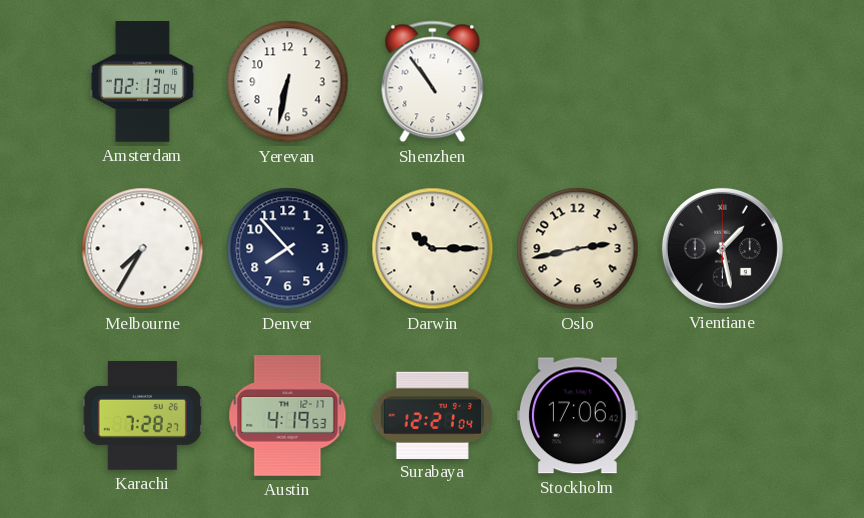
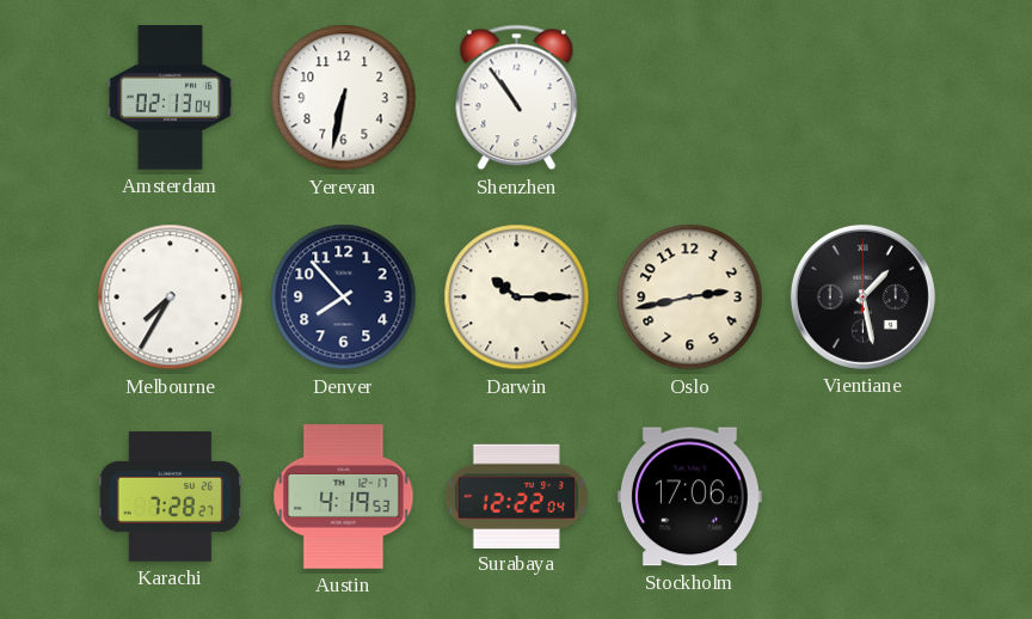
Surabaya: 12:21 -> 12:22 (516, 496)
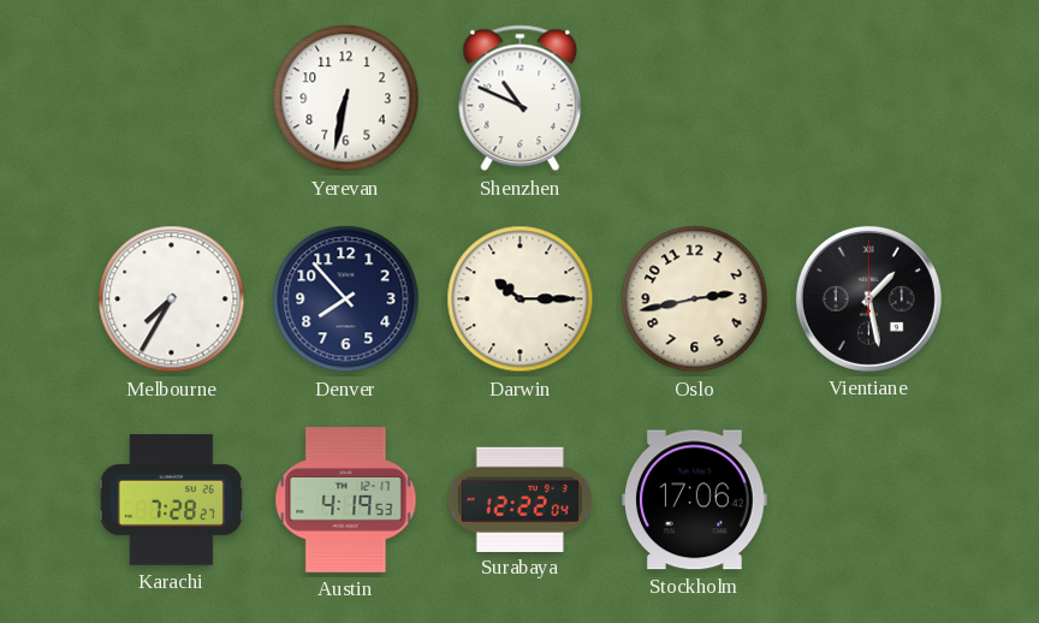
Amsterdam: 02:13 -> none (171, 98)
Shenzhen: 10:54 -> 10:49 (521, 99)
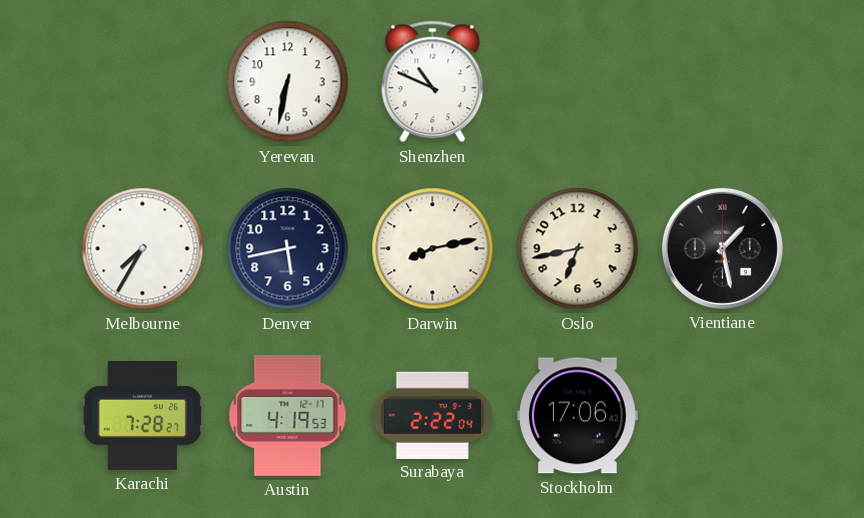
Denver: 7:53 -> 5:43 (288, 249)
Darwin: 10:15 -> 8:13 (433, 249)
Oslo: 2:43 -> 6:43 (578, 249)
Surabaya: 12:22 -> 2:22 (432, 415)
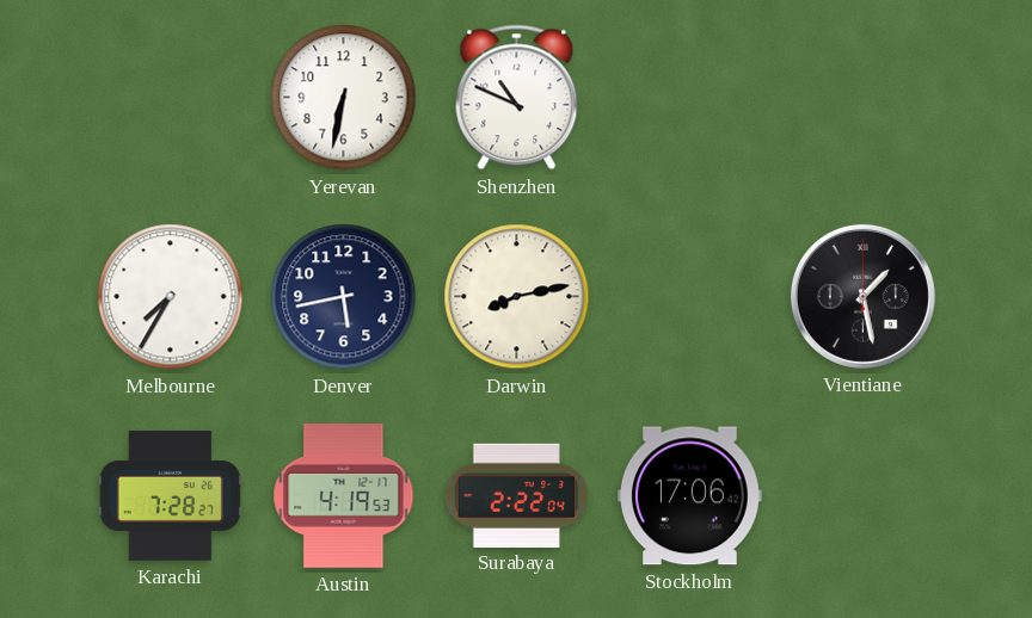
Oslo: 6:43 -> none (578, 249)
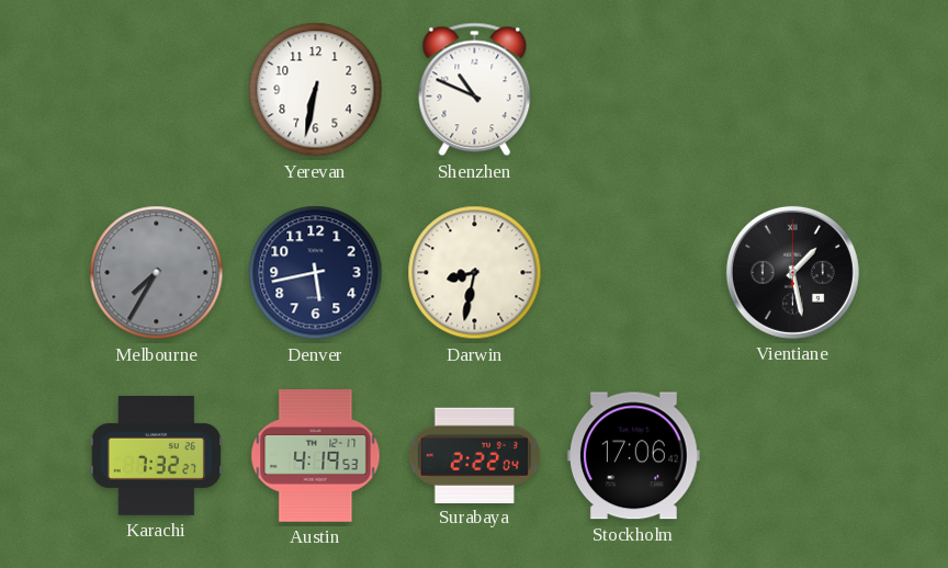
Melbourne dial: white -> grey (157, 273)
Darwin: 8:13 -> 8:32 (475, 273)
Karachi: 7:28 -> 7:32 (156, 455)
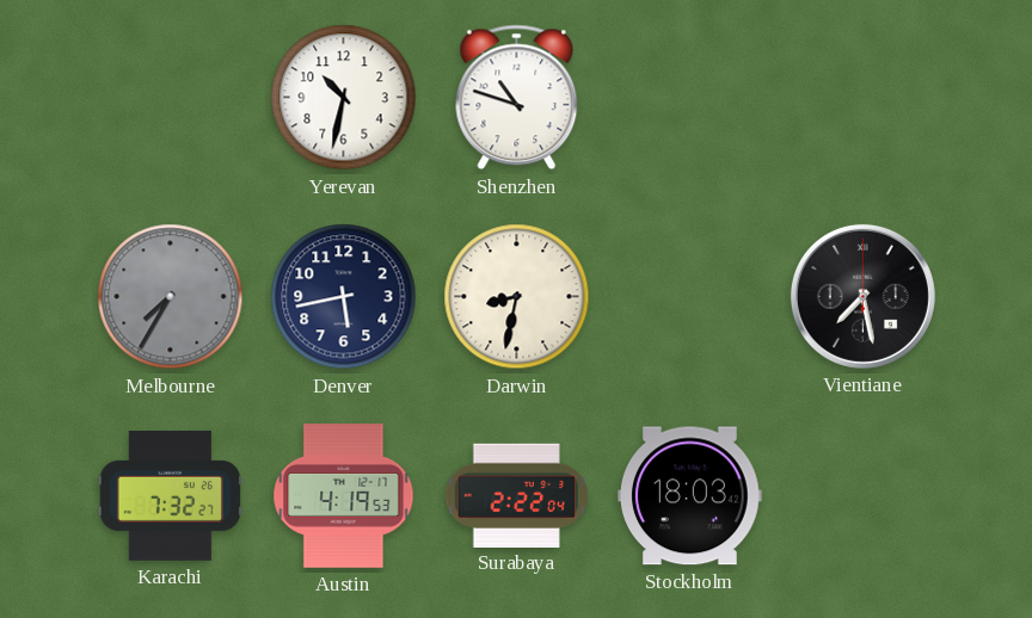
Yerevan: 6:32 -> 10:32 (344, 98)
Shenzhen: 10:49 -> 10:48 (517, 98)
Vientiane: 1:28 -> 7:28 (862, 296)
Stockholm: 17:06 -> 18:03 (690, 496)
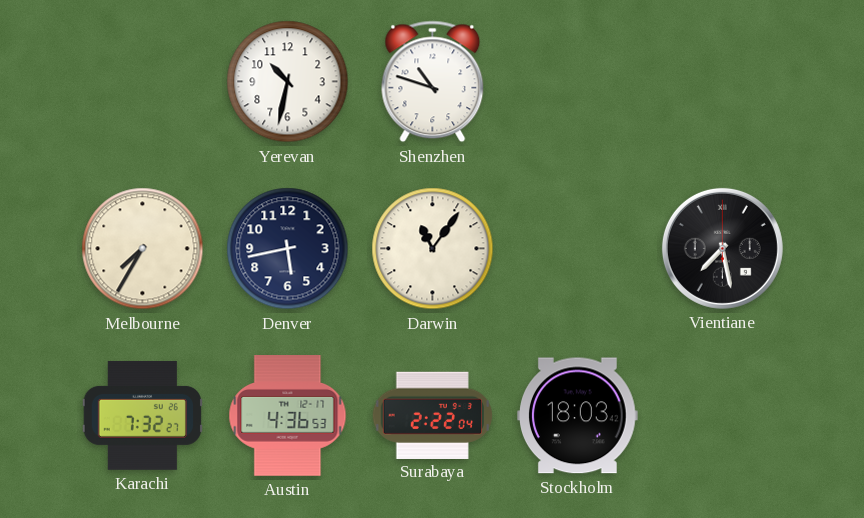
Melbourne dial: grey -> cream (143, 249)
Darwin: 8:32 -> 11:06 (433, 249)
Austin: 4:19 -> 4:36 (288, 416)
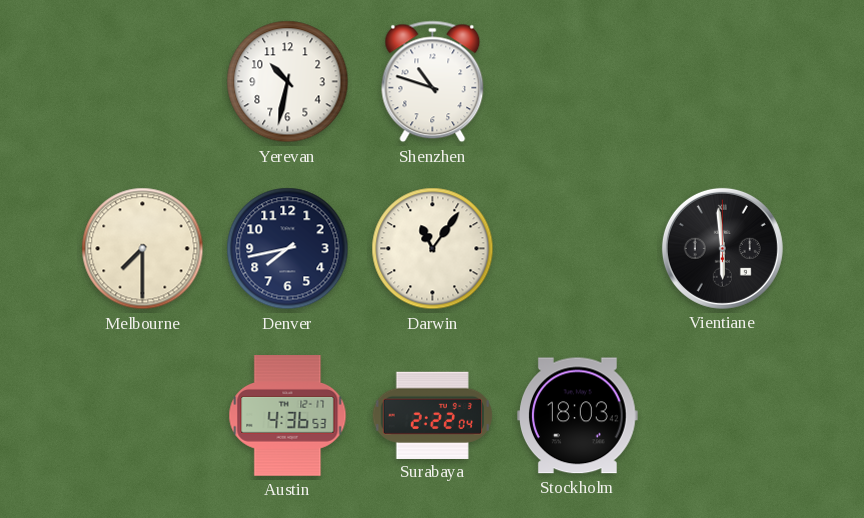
Melbourne: 7:35 -> 7:30 (143, 249)
Denver: 5:43 -> 7:43 (288, 249)
Vientiane: 7:28 -> 5:59 (722, 248)
Karachi: 7:32 -> none (142, 415)
